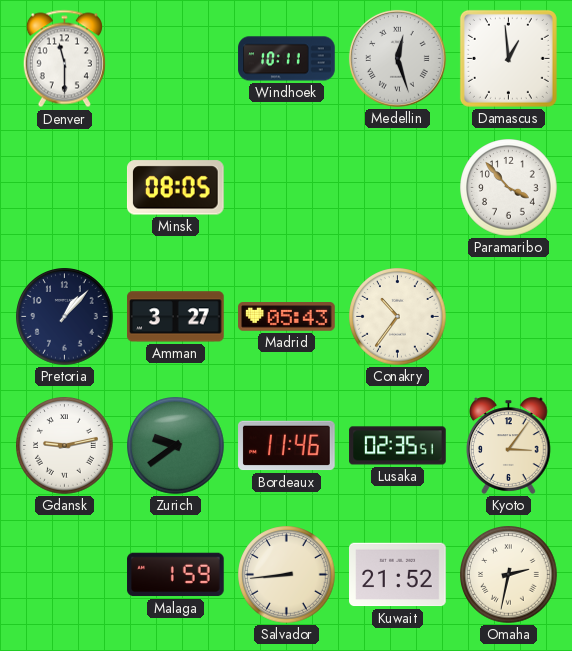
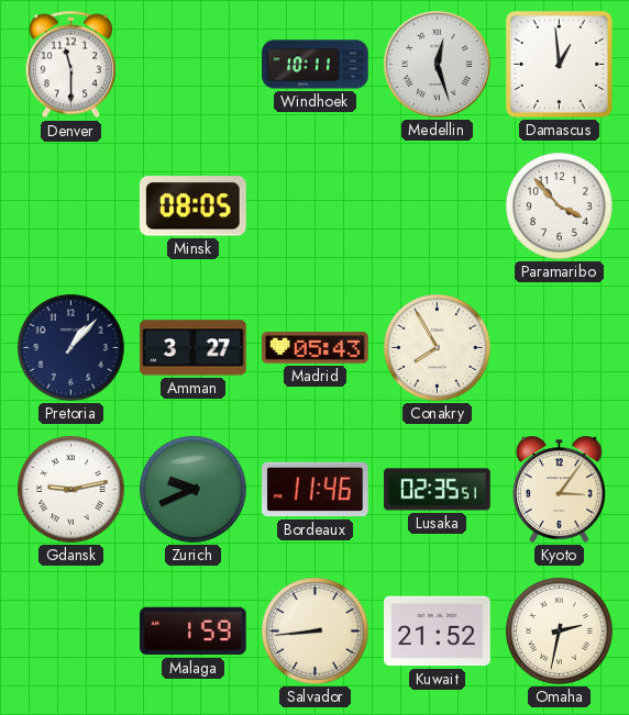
Conakry: 10:36 -> 7:55 (438, 348)
Zurich: 9:39 -> 9:41 (194, 490)
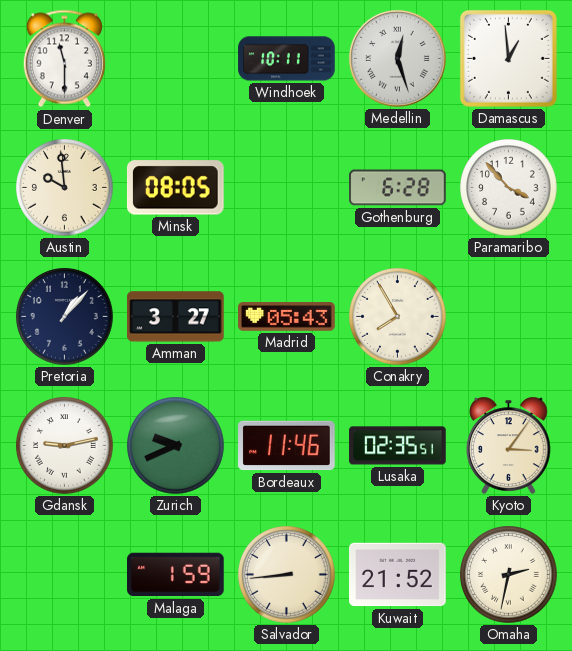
Austin: none -> 9:59 (65, 188)
Gothenburg: none -> 6:28 (398, 188)
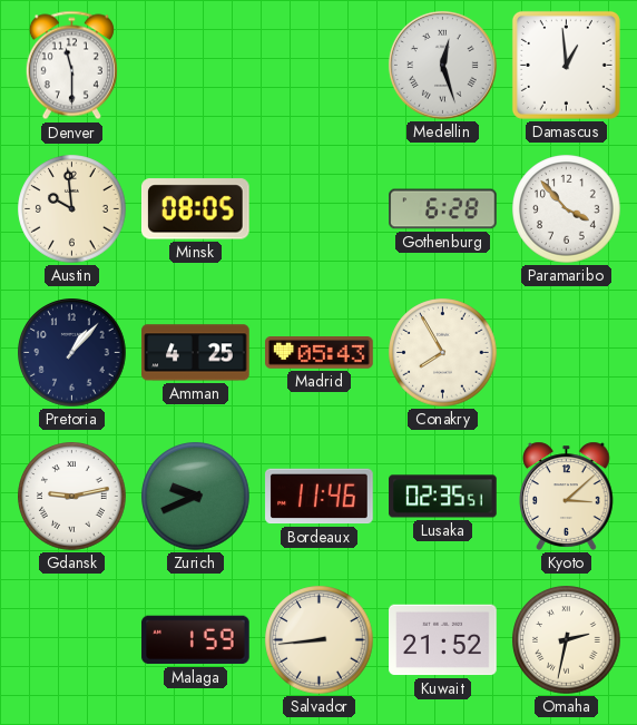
Windhoek: 10:11 -> none (287, 59)
Amman: 3:27 -> 4:25 (196, 353)
Kyoto: 3:06 -> 3:08 (567, 496)
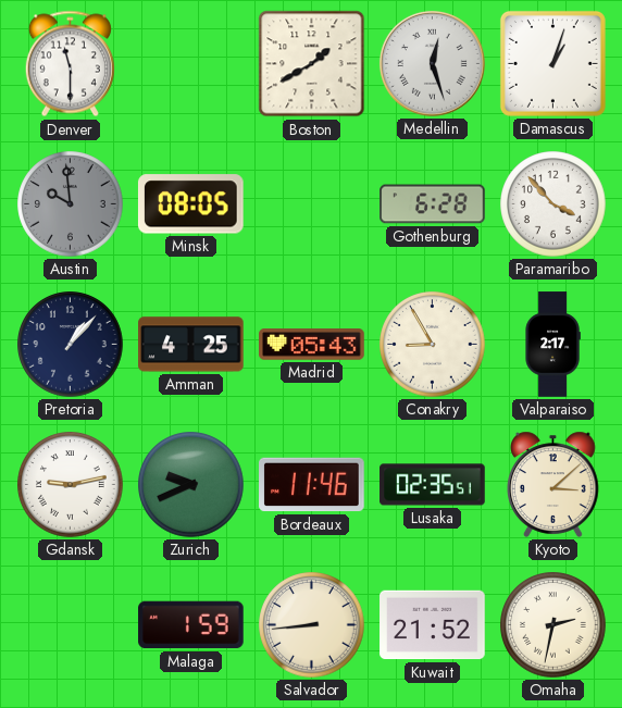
Boston: none -> 1:40 (312, 64)
Damascus: 12:59 -> 1:03 (552, 63)
Austin dial: cream -> grey (71, 204)
Conakry: 7:55 -> 8:55 (433, 345)
Valparaiso: none -> 2:17 (552, 345)
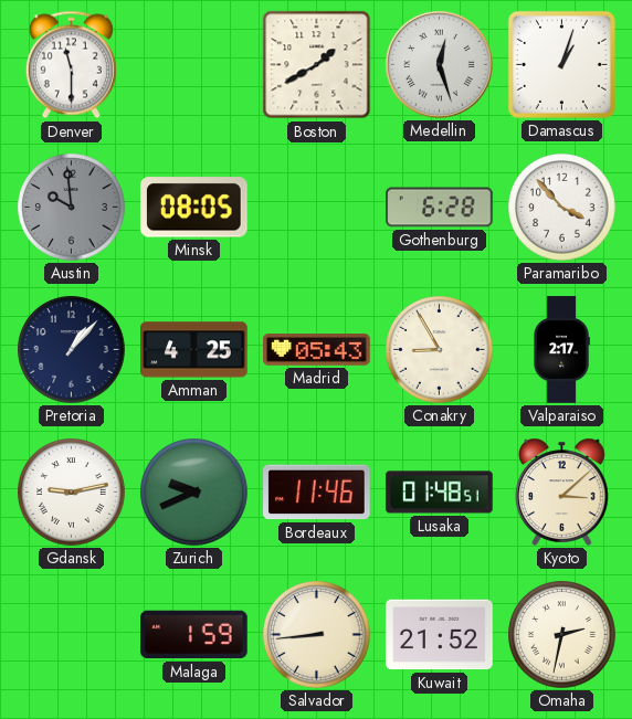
Lusaka: 02:35 -> 01:48 (440, 493)
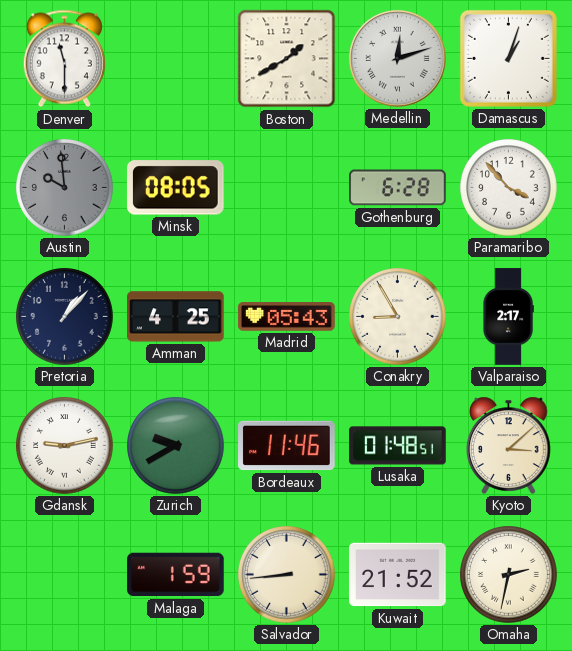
Medellin: 12:27 -> 12:12 (397, 58)
Zurich: 9:41 -> 9:40 (176, 446)
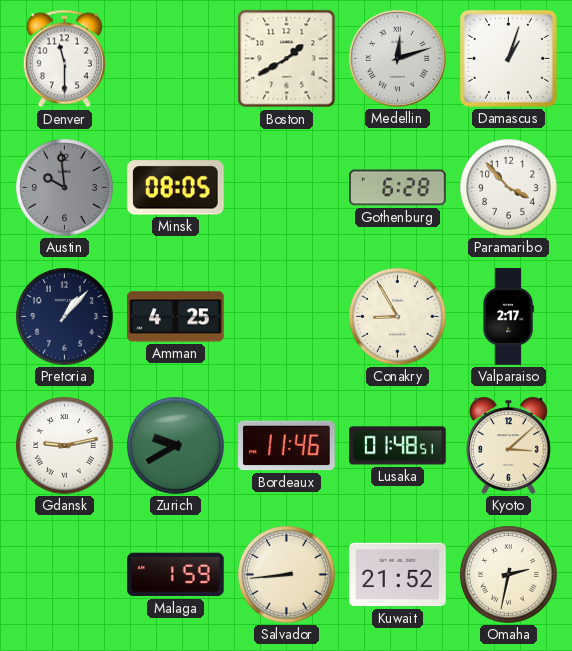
Madrid: 05:43 -> none (287, 317)
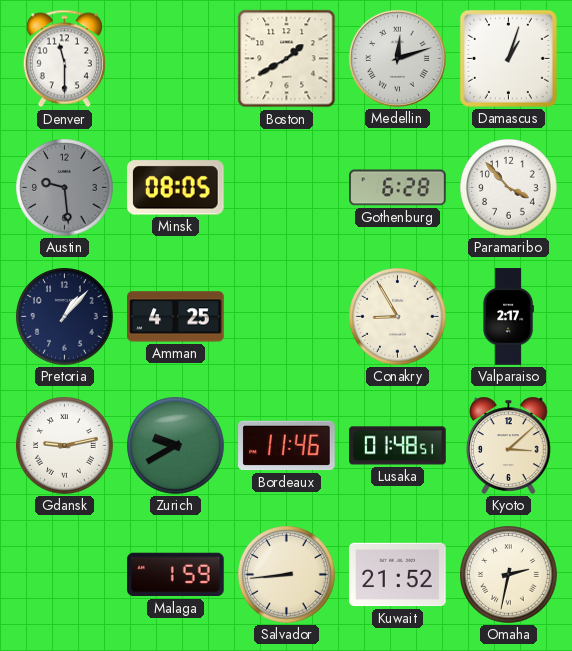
Austin: 9:59 -> 9:29 (65, 188)
